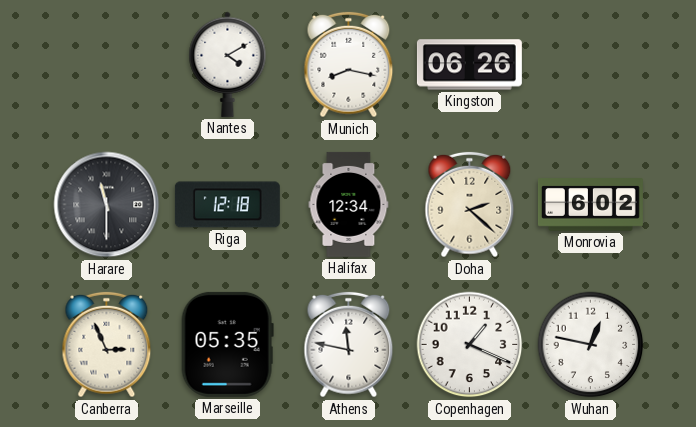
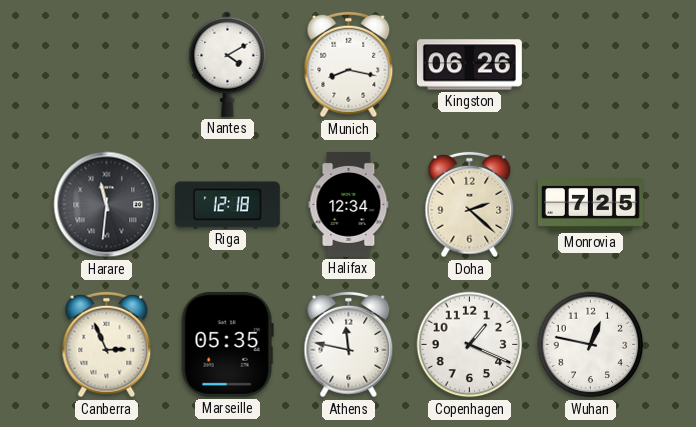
Harare: 11:30 -> 11:31 (107, 205)
Monrovia: 6:02 -> 7:25 (590, 205)
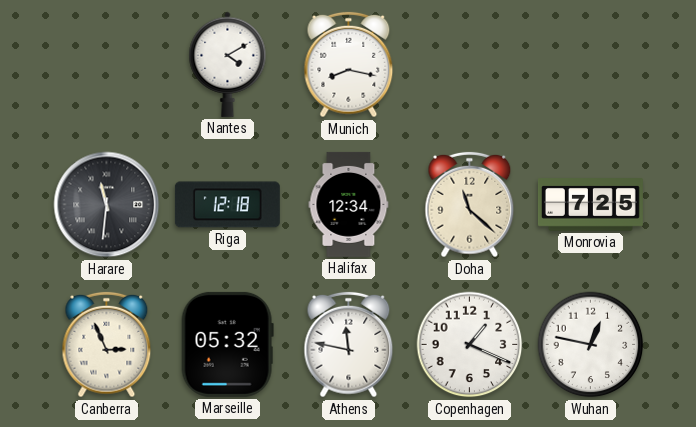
Kingston: 06:26 -> none (469, 65)
Doha: 2:22 -> 11:22 (470, 205)
Marseille: 05:35 -> 05:32 (227, 344)
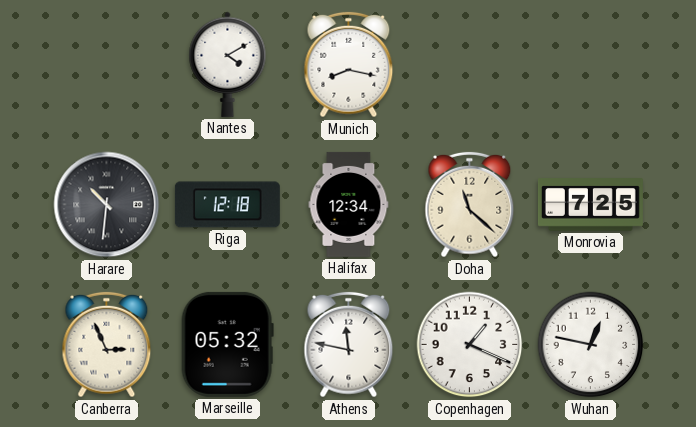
Harare: 11:31 -> 10:31 (107, 205)
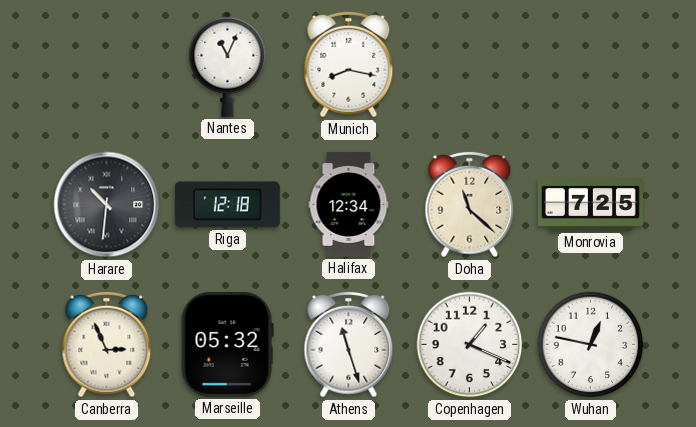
Nantes: 4:10 -> 11:04 (228, 64)
Athens: 11:47 -> 11:27 (349, 345)
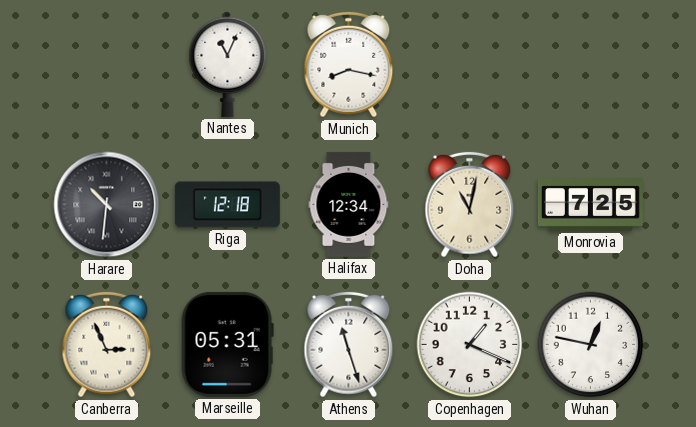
Doha: 11:22 -> 11:02 (470, 205)
Marseille: 05:32 -> 05:31 (227, 344)
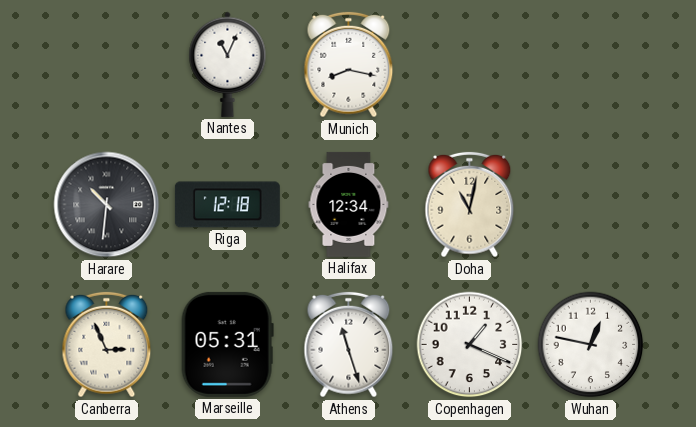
Monrovia: 7:25 -> none (590, 205)
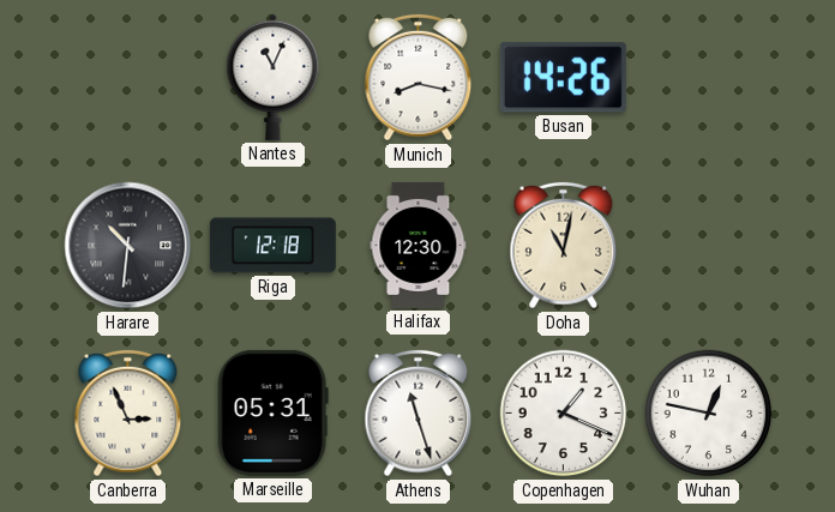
Busan: none -> 14:26 (563, 78)
Halifax: 12:34 -> 12:30 (419, 245)
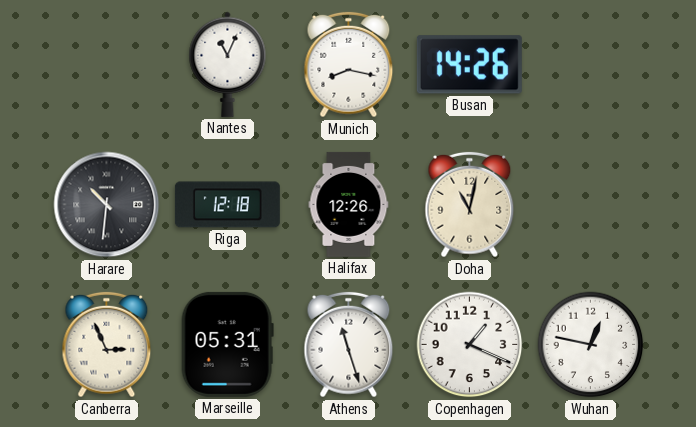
Halifax: 12:30 -> 12:26 (349, 204)
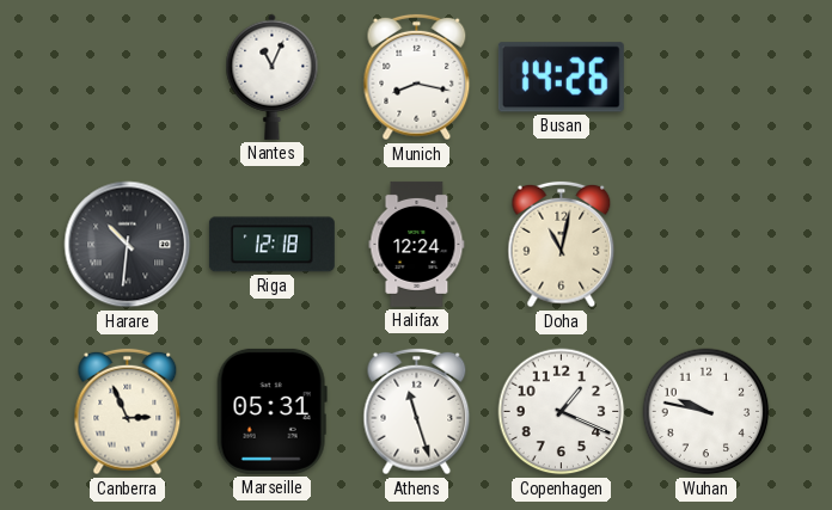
Halifax: 12:26 -> 12:24 (417, 244)
Wuhan: 12:47 -> 9:47 (706, 412)
